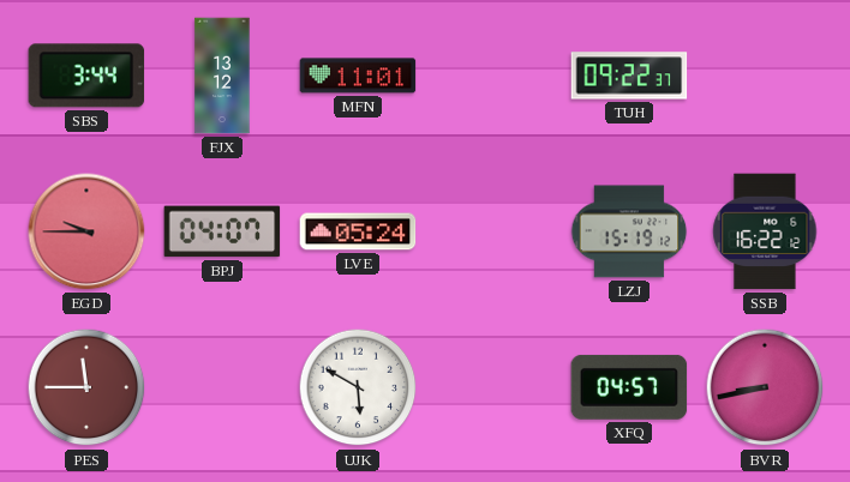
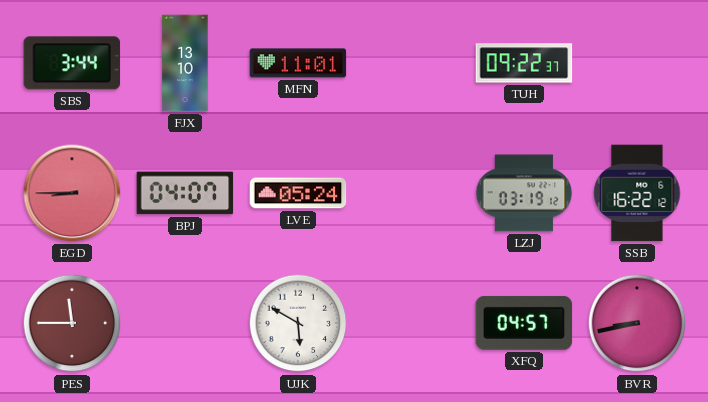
FJX: 13:12 -> 13:10 (185, 63)
EGD: 9:45 -> 8:45 (72, 193)
LZJ: 15:19 -> 03:19 (524, 193)
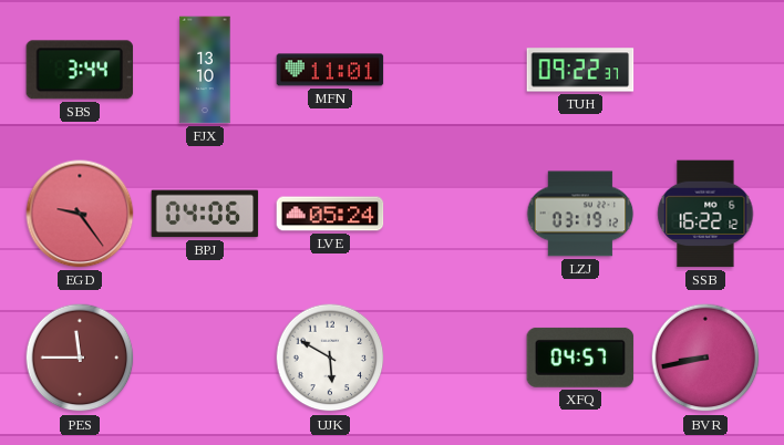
EGD: 8:45 -> 9:24 (80, 214)
BPJ: 04:07 -> 04:06 (205, 214)
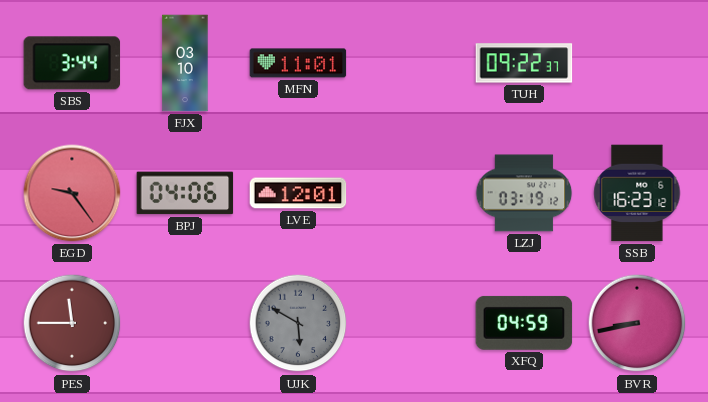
FJX: 13:10 -> 03:10 (185, 63)
LVE: 05:24 -> 12:01 (298, 193)
SSB: 16:22 -> 16:23 (637, 193)
UJK dial: white -> grey (298, 323)
XFQ: 04:57 -> 04:59 (524, 323)
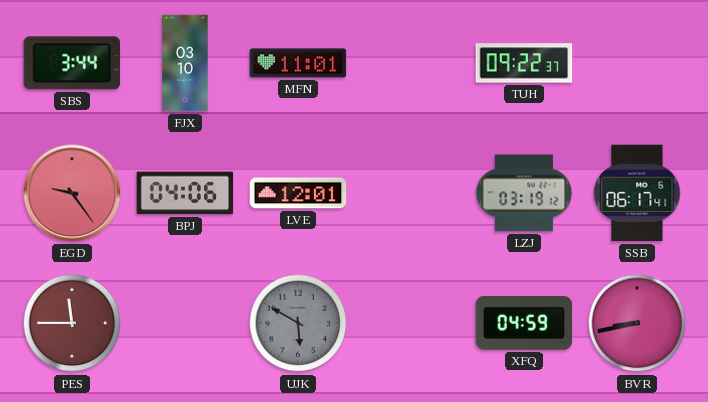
SSB: 16:23 -> 06:17 (637, 193)
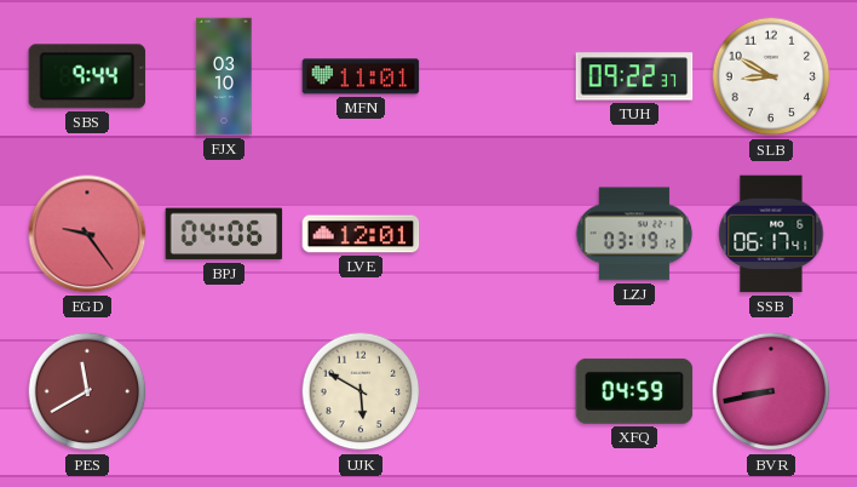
SBS: 3:44 -> 9:44 (87, 76)
SLB: none -> 8:50 (771, 76)
PES: 11:45 -> 11:40 (87, 391)
UJK dial: grey -> cream (361, 391)
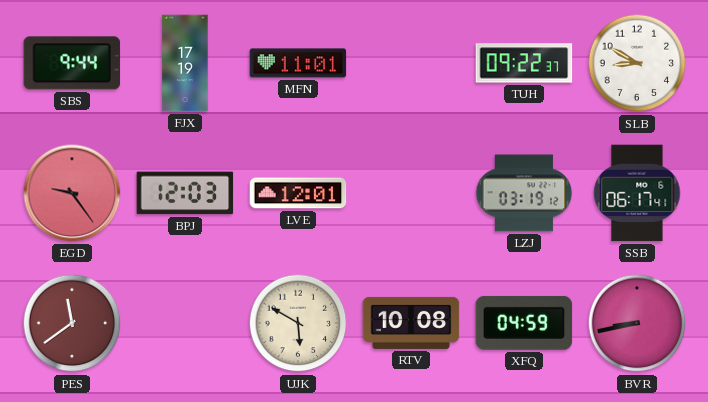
FJX: 03:10 -> 17:19 (185, 63)
BPJ: 04:06 -> 12:03 (185, 193)
PES: 11:40 -> 11:39 (72, 323)
RTV: none -> 10:08 (411, 323)
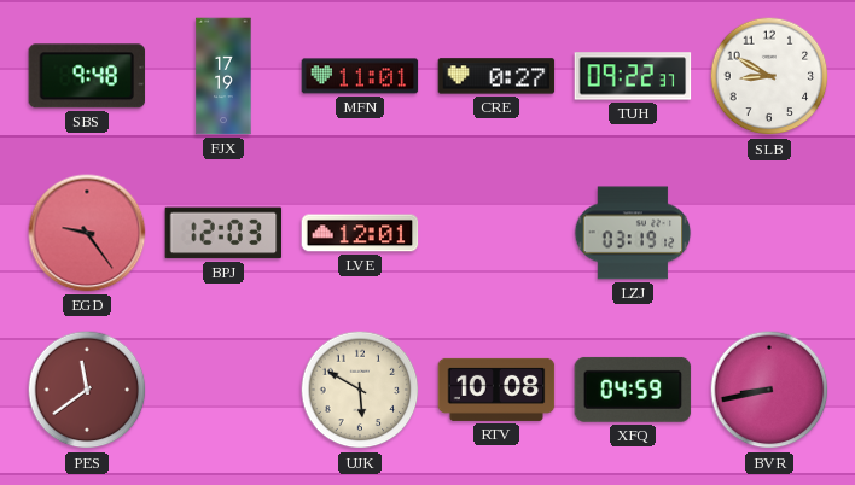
SBS: 9:44 -> 9:48 (87, 76)
CRE: none -> 0:27 (496, 76)
SSB: 06:17 -> none (637, 193)
